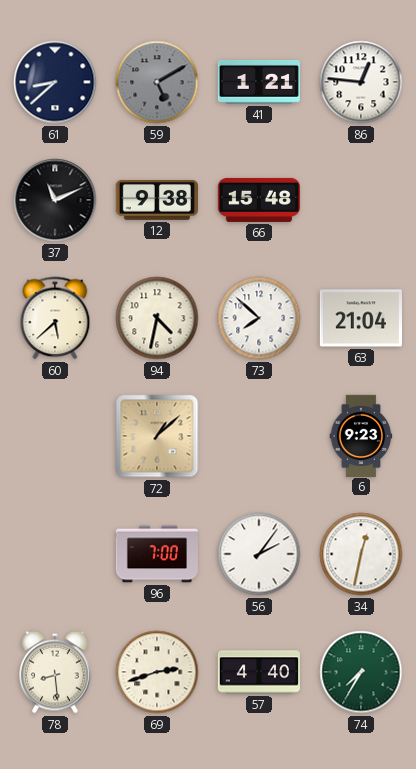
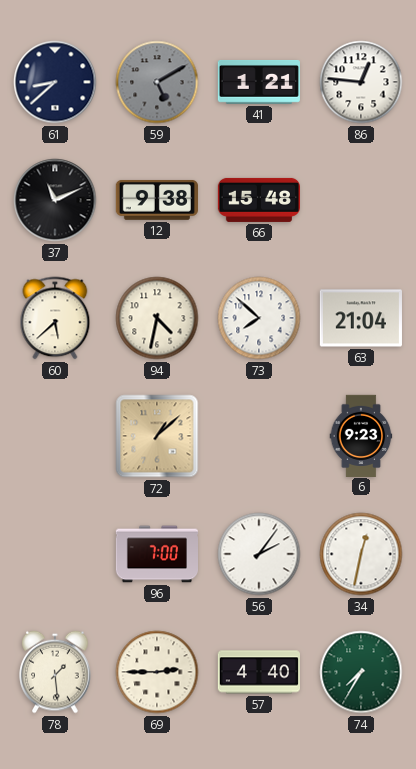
78: 8:29 -> 1:29 (55, 672)
69: 2:42 -> 2:45 (157, 672)
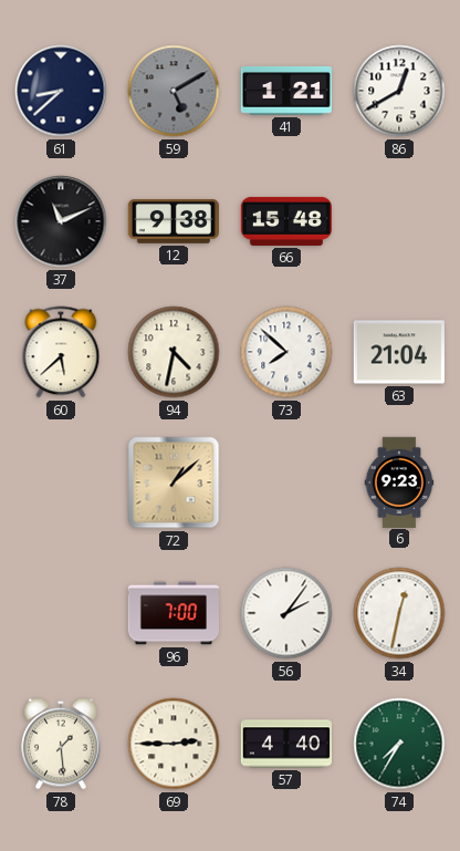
86: 12:46 -> 12:40 (399, 91)
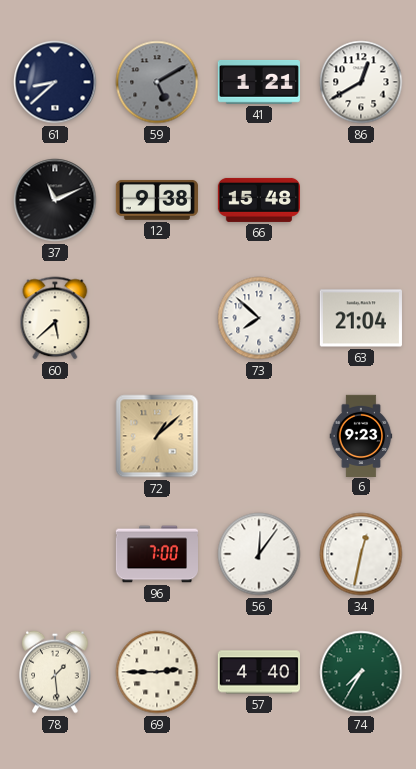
94: 4:32 -> none (174, 352)
56: 2:06 -> 12:06 (259, 554)
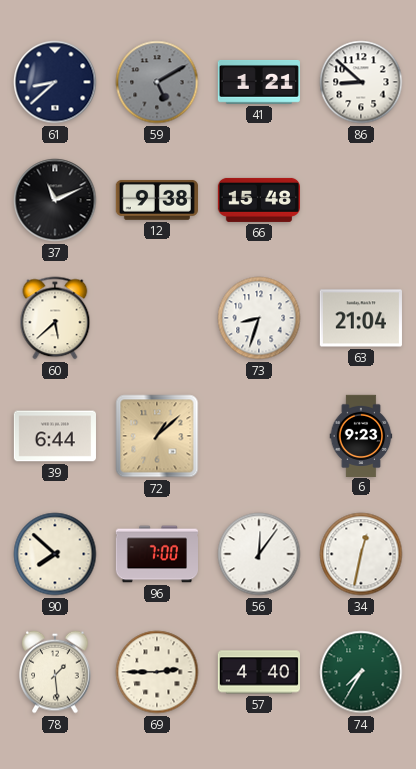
86: 12:40 -> 8:52 (361, 82)
73: 7:52 -> 8:33 (259, 318)
39: none -> 6:44 (55, 436)
90: none -> 7:52 (55, 554)
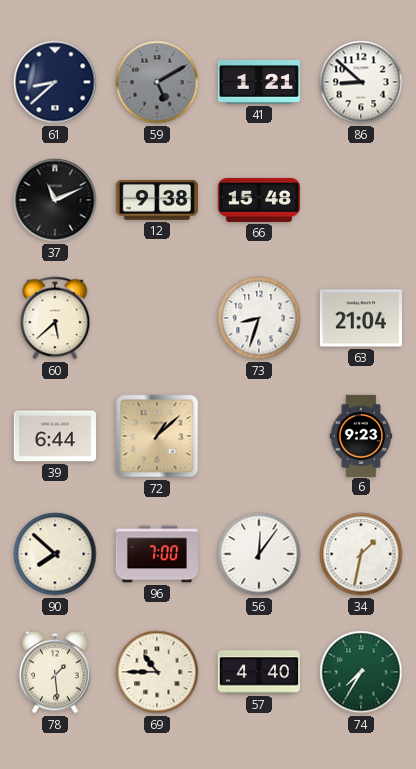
34: 12:32 -> 1:32 (361, 554)
69: 2:45 -> 10:45 (157, 672)
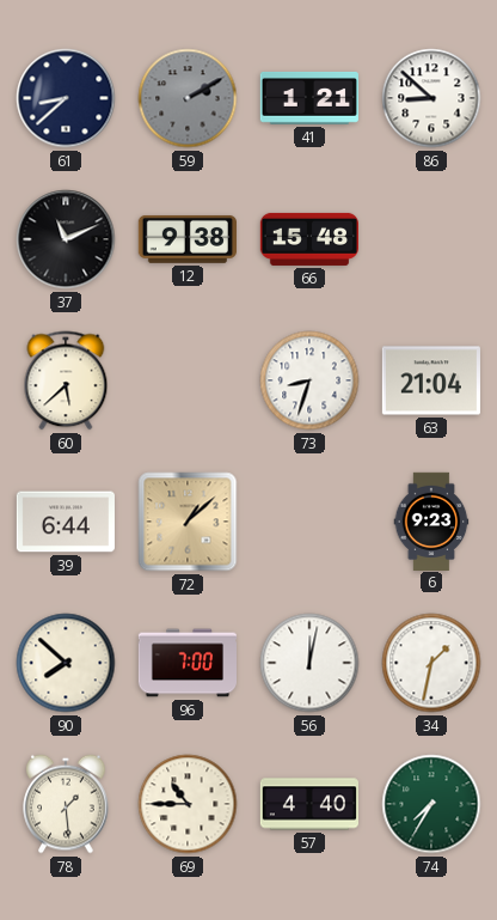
59: 5:10 -> 2:10 (188, 98)
56: 12:06 -> 12:02 (309, 663)
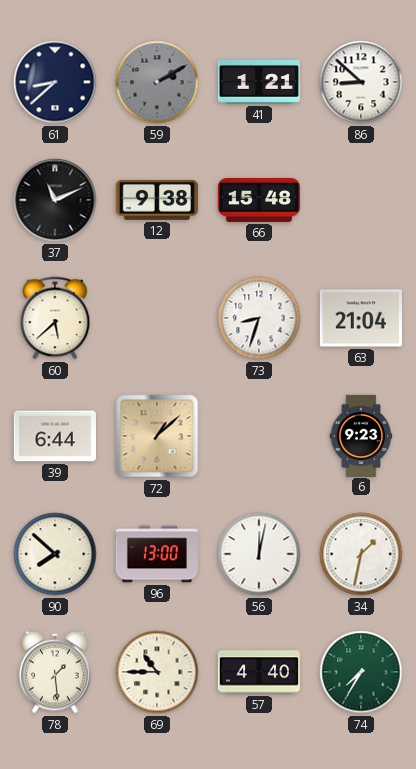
96: 7:00 -> 13:00 (156, 554)
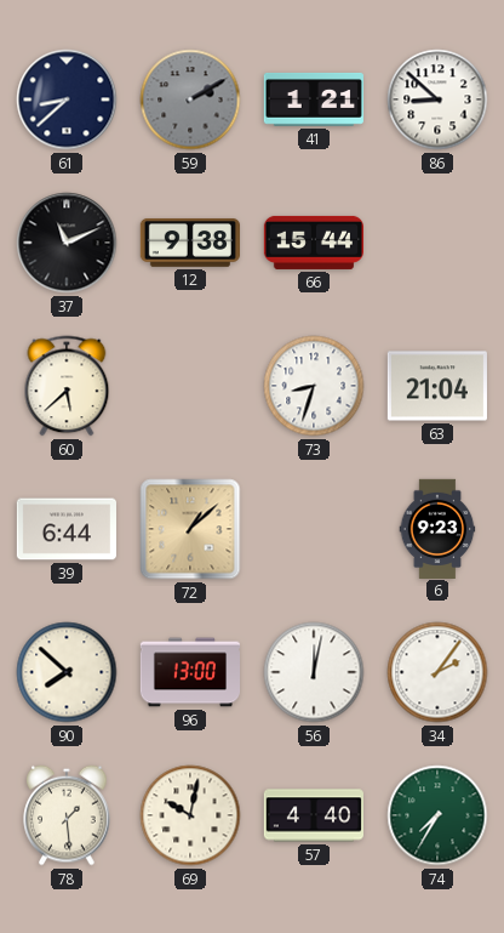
66: 15:48 -> 15:44 (313, 243)
34: 1:32 -> 2:06 (437, 672)
69: 10:45 -> 10:02 (190, 815)
